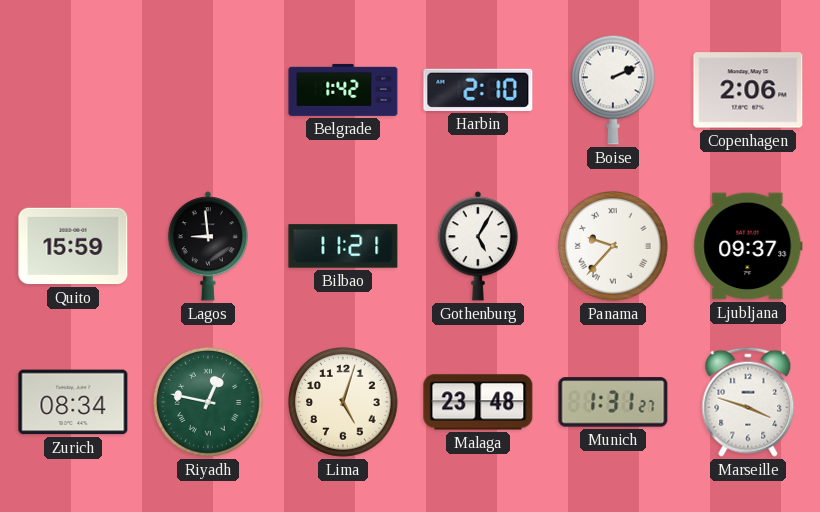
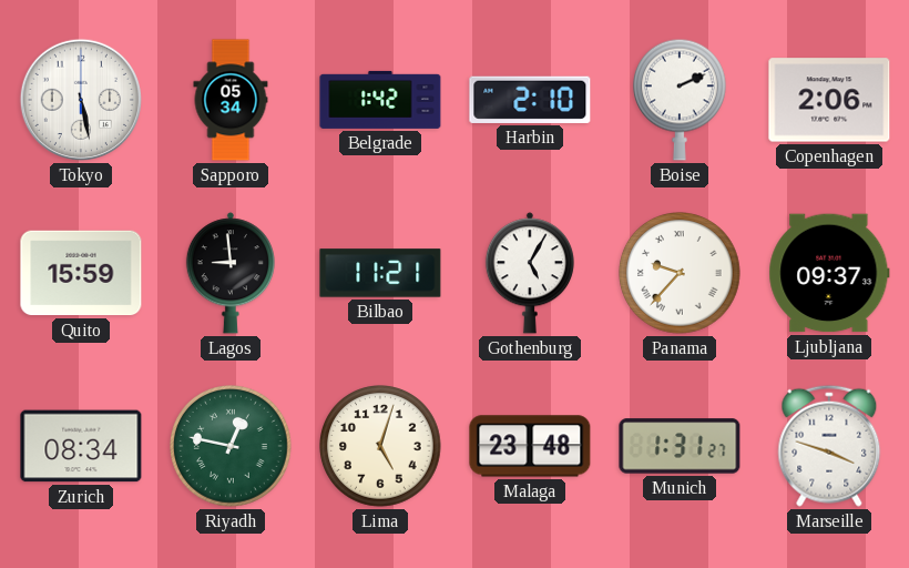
Tokyo: none -> 5:28 (81, 100)
Sapporo: none -> 05:34 (231, 100)
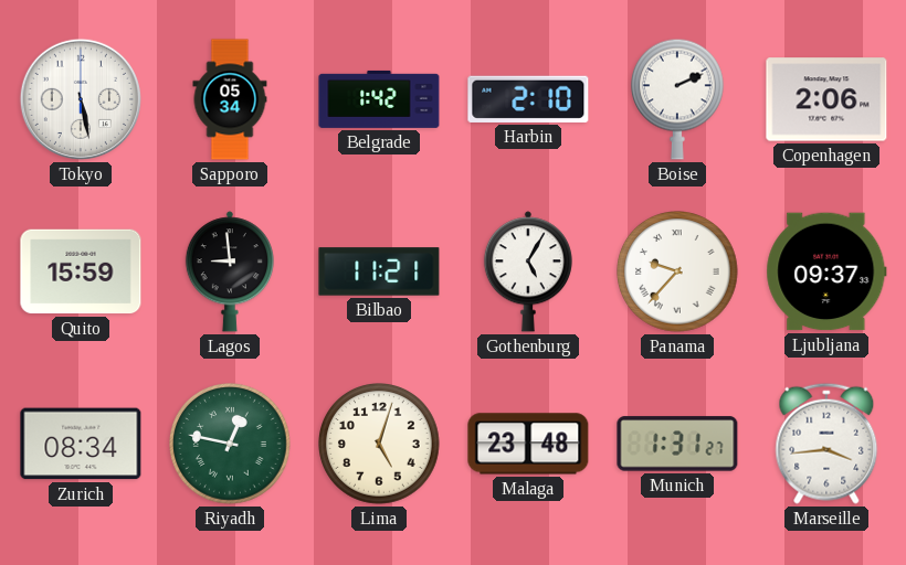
Marseille: 3:48 -> 3:44 (826, 444)
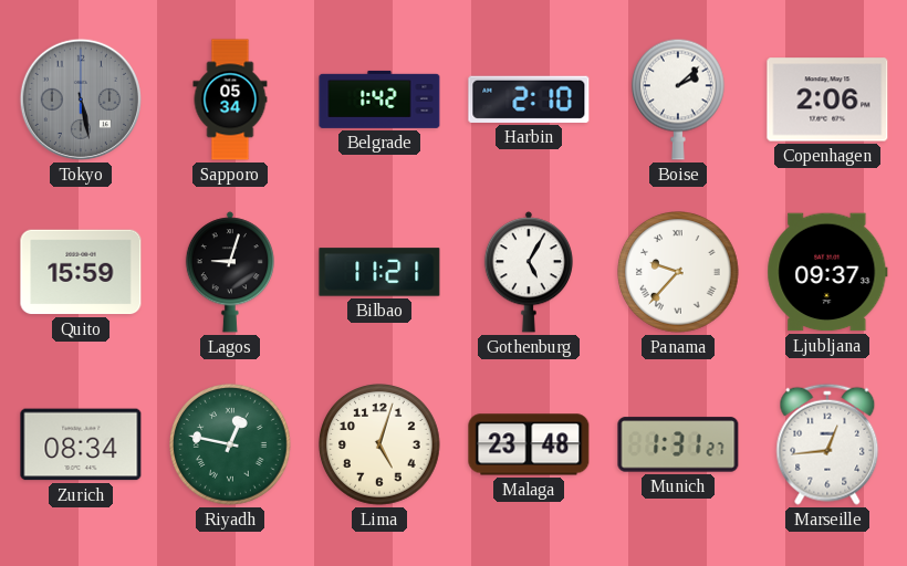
Tokyo dial: white -> grey (81, 99)
Boise: 2:11 -> 2:08 (678, 99)
Lagos: 8:59 -> 9:03 (230, 272)
Marseille: 3:44 -> 12:44 (827, 444)
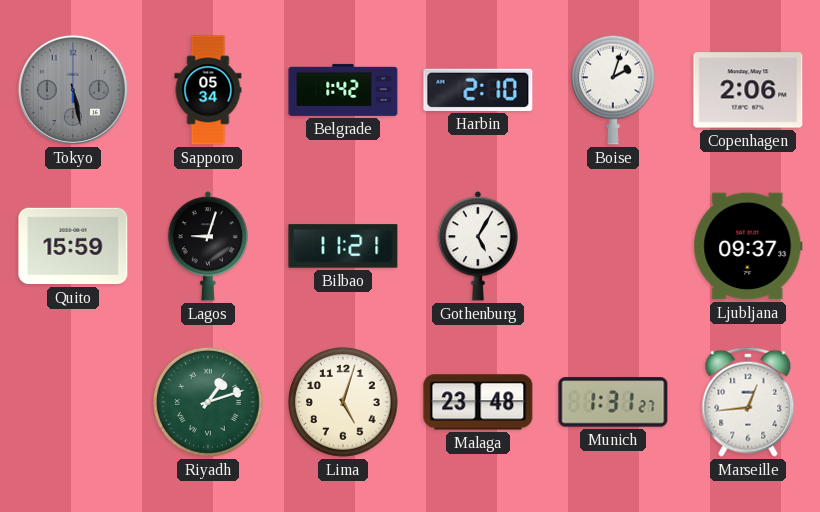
Boise: 2:08 -> 2:03 (613, 90)
Panama: 9:37 -> none (679, 273)
Zurich: 08:34 -> none (81, 444)
Riyadh: 12:47 -> 1:12 (209, 403)
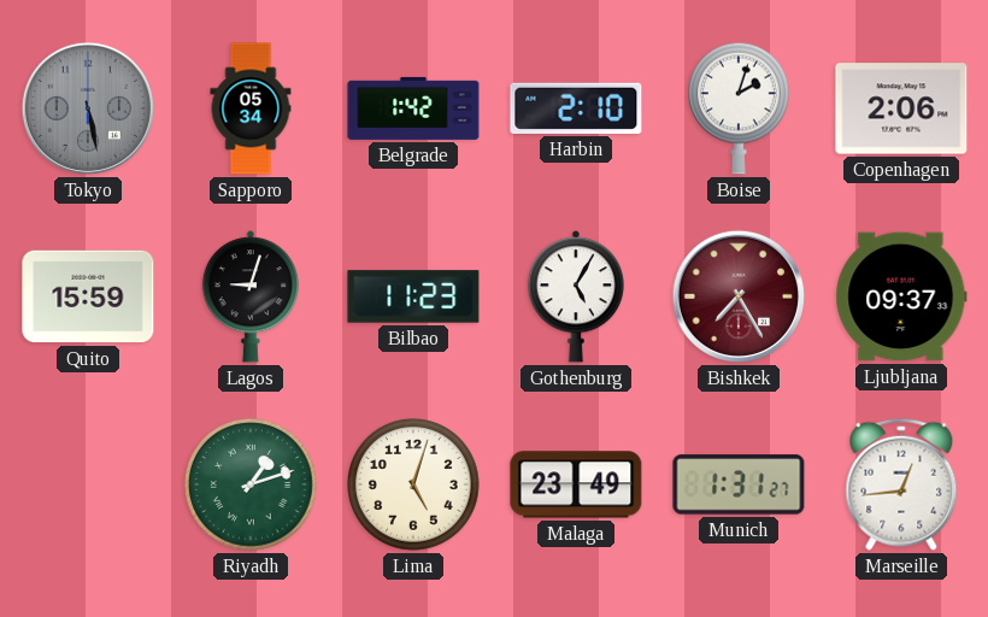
Bilbao: 11:21 -> 11:23 (413, 296)
Bishkek: none -> 7:25 (739, 296)
Malaga: 23:48 -> 23:49 (576, 484)
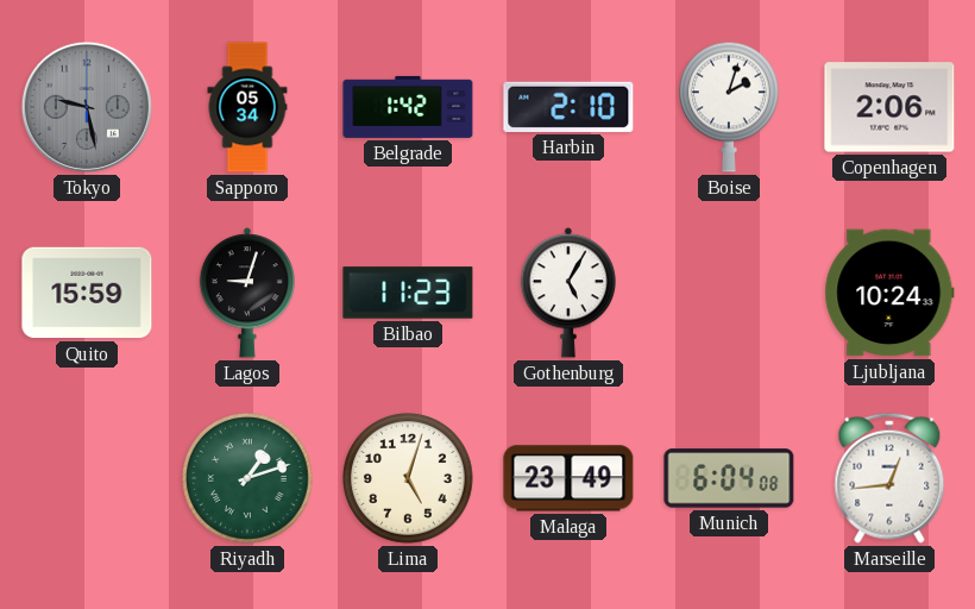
Tokyo: 5:28 -> 9:28 (87, 107)
Bishkek: 7:25 -> none (739, 296)
Ljubljana: 09:37 -> 10:24 (889, 293)
Munich: 1:31 -> 6:04 (729, 478)
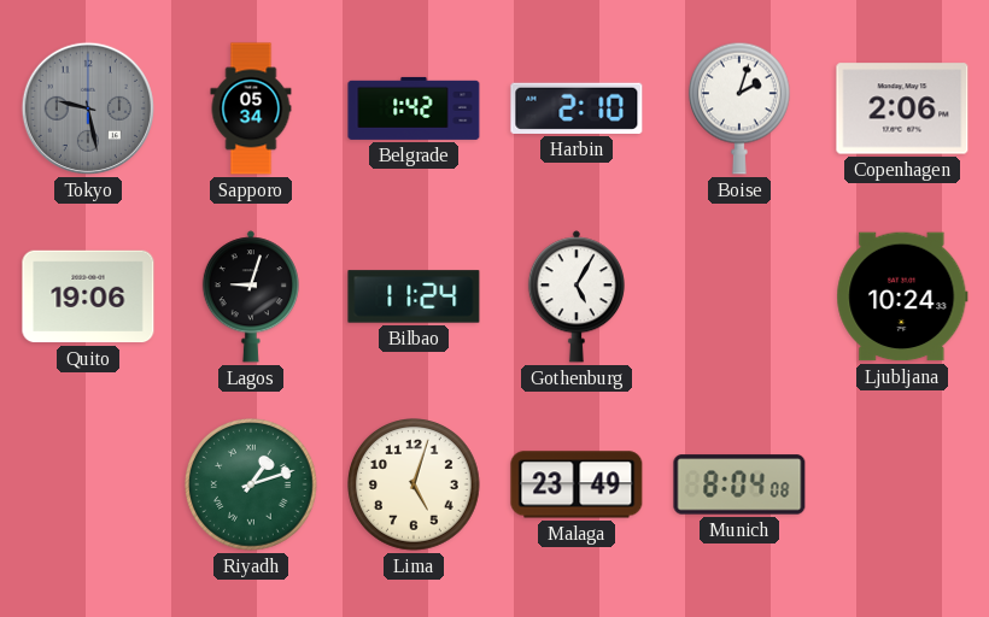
Quito: 15:59 -> 19:06 (88, 296)
Bilbao: 11:23 -> 11:24 (414, 296)
Munich: 6:04 -> 8:04 (739, 484)
Marseille: 12:44 -> none (889, 478)
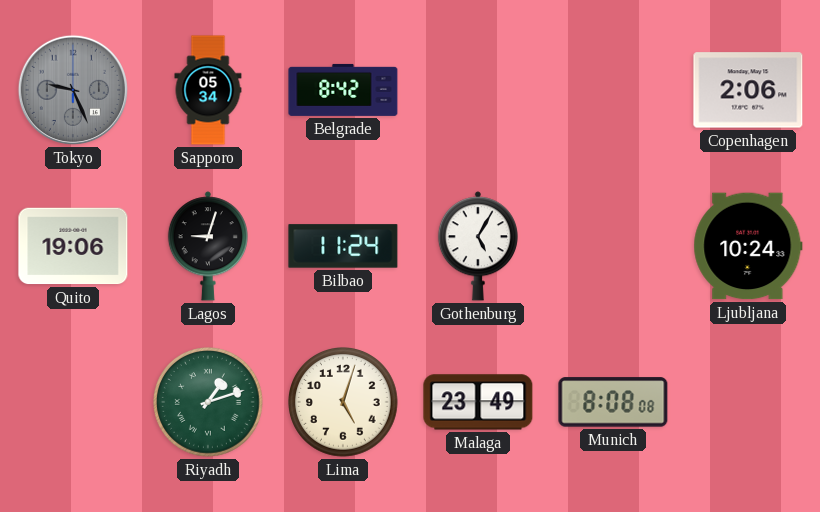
Tokyo: 9:28 -> 9:26 (73, 90)
Belgrade: 1:42 -> 8:42 (343, 90)
Harbin: 2:10 -> none (577, 108)
Boise: 2:03 -> none (739, 108)
Munich: 8:04 -> 8:08 (613, 402)
